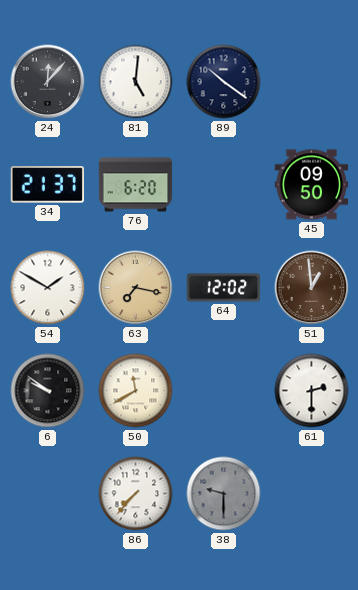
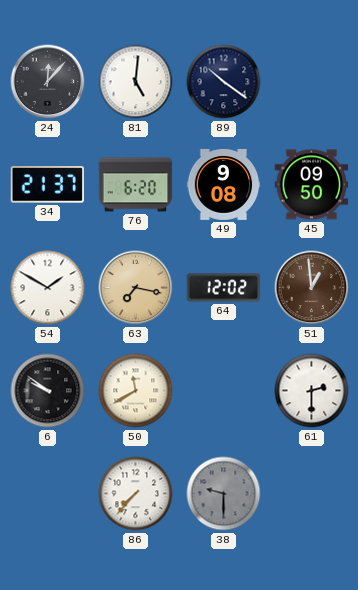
49: none -> 9:08 (224, 184)
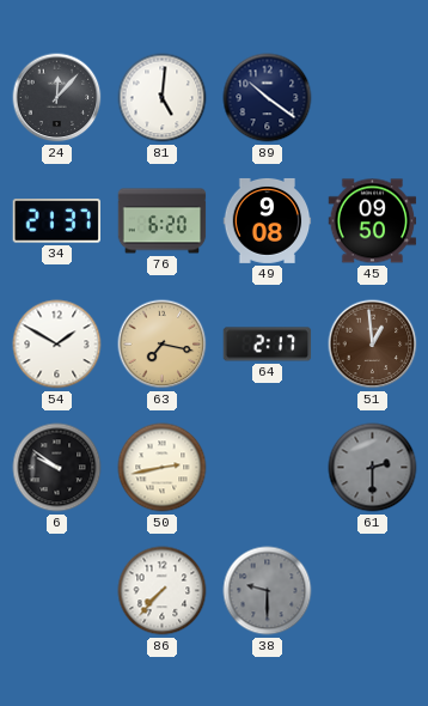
64: 12:02 -> 2:17 (268, 345)
50: 11:40 -> 2:43 (163, 468)
61 dial: white -> grey (373, 468)
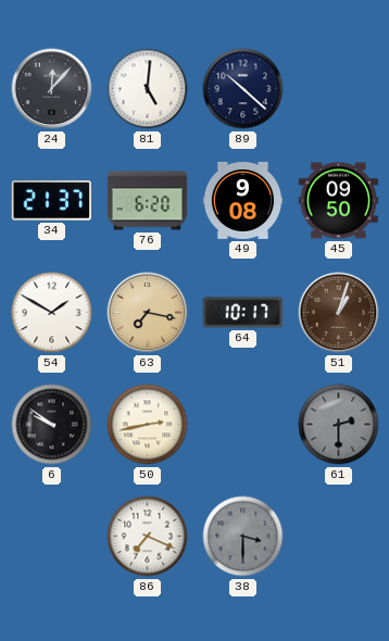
89: 10:21 -> 10:22 (243, 89)
64: 2:17 -> 10:17 (243, 313)
51: 12:59 -> 1:03 (339, 313)
86: 7:37 -> 7:19 (148, 537)
38: 9:30 -> 3:30 (243, 537)
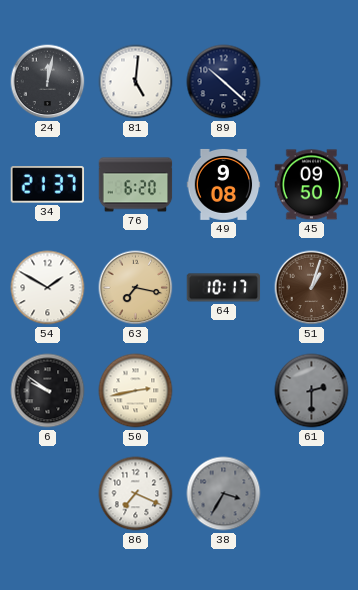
24: 12:07 -> 12:02 (48, 82)
38: 3:30 -> 3:35 (224, 494)
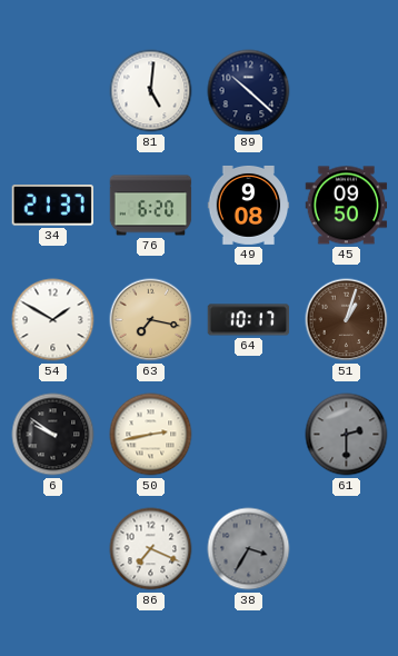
24: 12:02 -> none (48, 82)
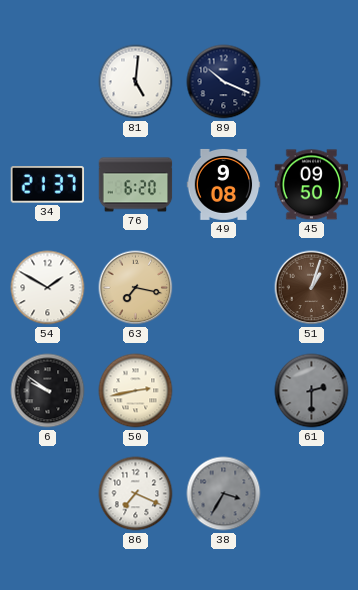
89: 10:22 -> 10:19 (224, 82)
64: 10:17 -> none (249, 320)
